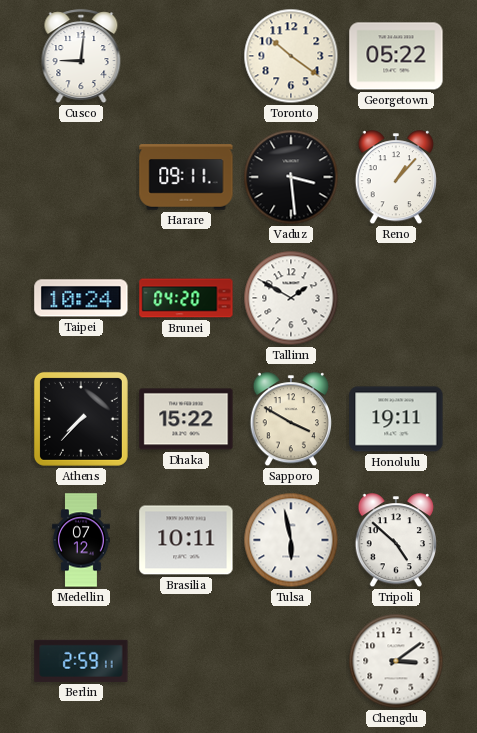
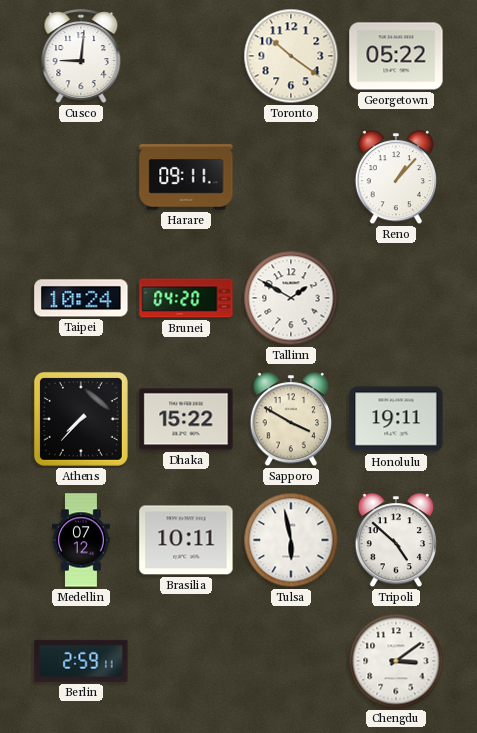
Vaduz: 3:29 -> none (291, 177)
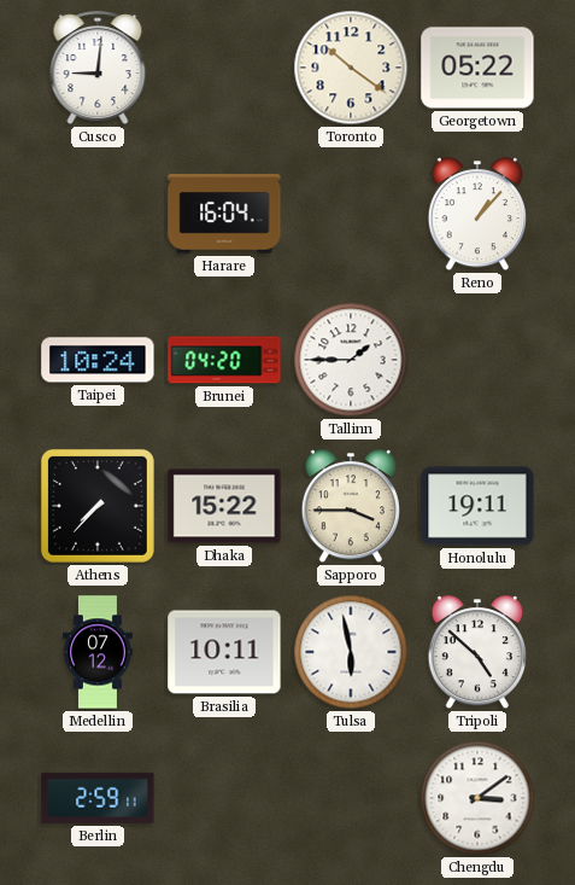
Harare: 09:11 -> 16:04 (224, 214)
Tallinn: 1:50 -> 1:45 (351, 360)
Sapporo: 3:50 -> 3:45 (351, 507)
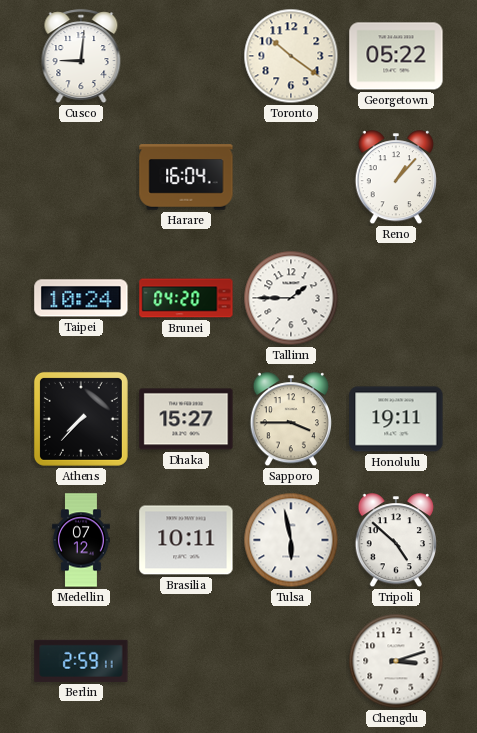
Dhaka: 15:22 -> 15:27 (186, 419)
Chengdu: 3:09 -> 3:12 (396, 661)
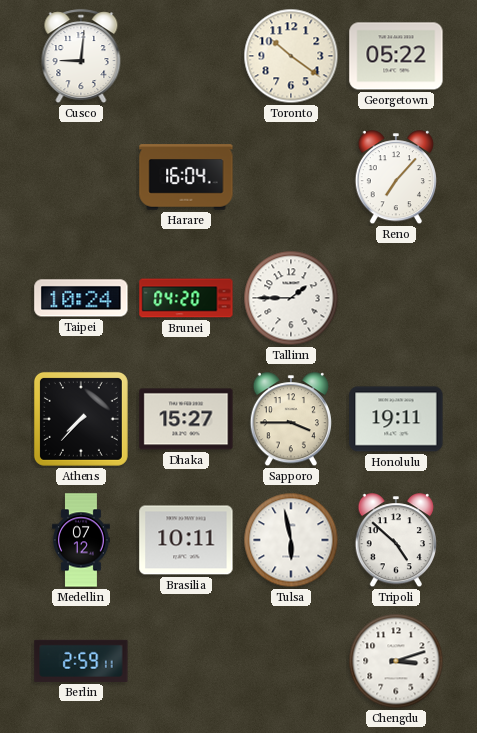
Reno: 1:07 -> 7:07 (396, 178)
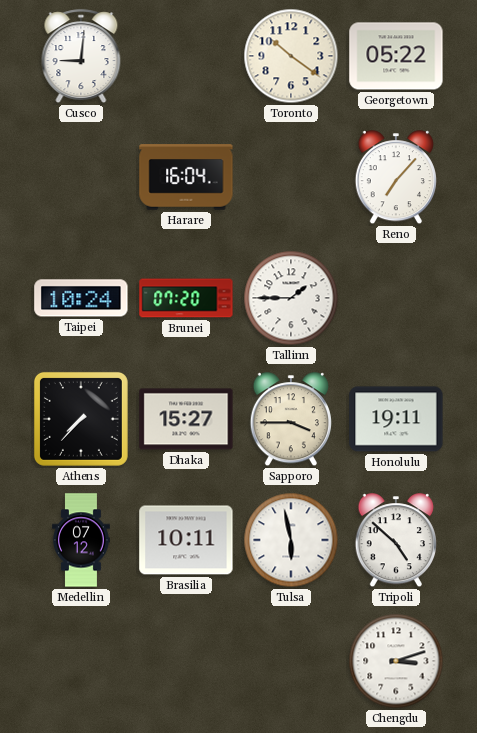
Brunei: 04:20 -> 07:20 (186, 298)
Berlin: 2:59 -> none (81, 661)
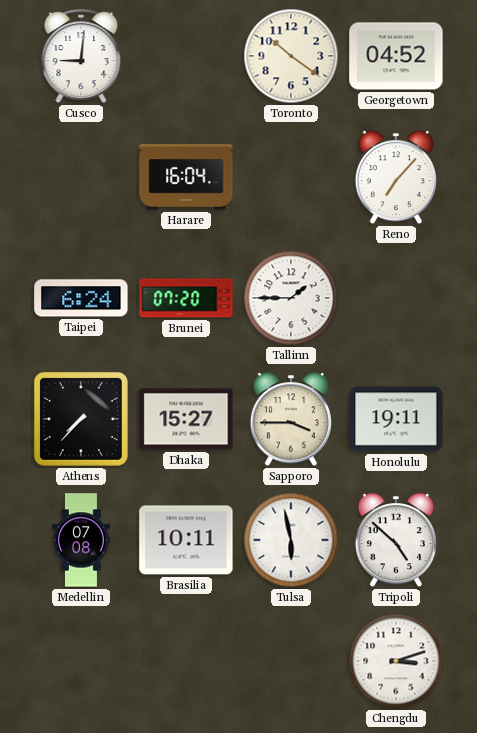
Georgetown: 05:22 -> 04:52 (396, 56)
Taipei: 10:24 -> 6:24 (81, 298)
Medellin: 07:12 -> 07:08 (81, 540)
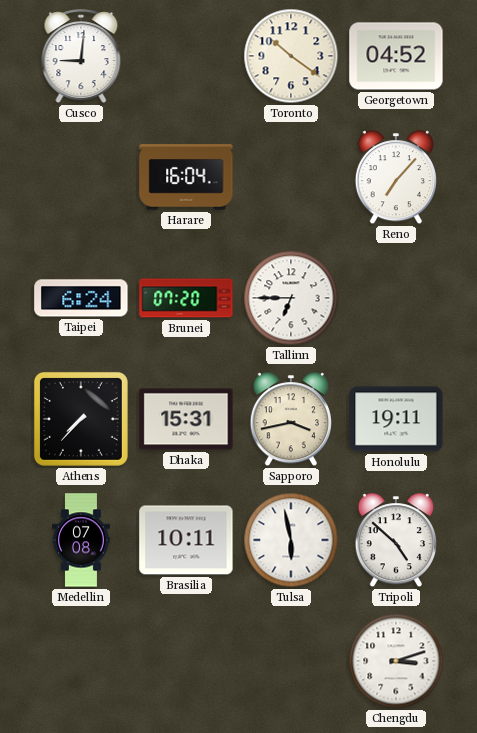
Tallinn: 1:45 -> 6:45 (291, 298)
Dhaka: 15:27 -> 15:31 (186, 419)
Sapporo: 3:45 -> 3:43 (291, 420)
